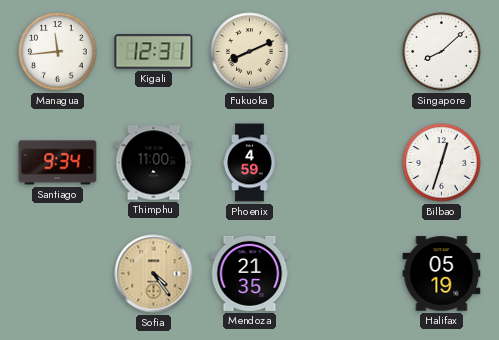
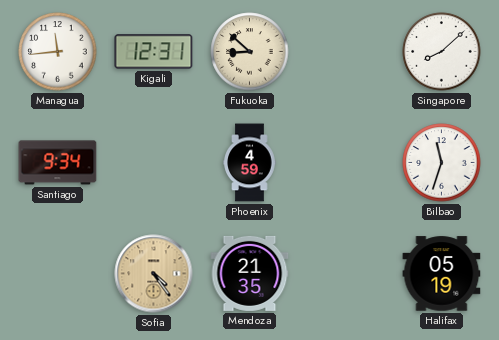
Fukuoka: 8:11 -> 8:52 (250, 52)
Thimphu: 11:00 -> none (154, 163)
Bilbao: 12:33 -> 11:33 (442, 163)
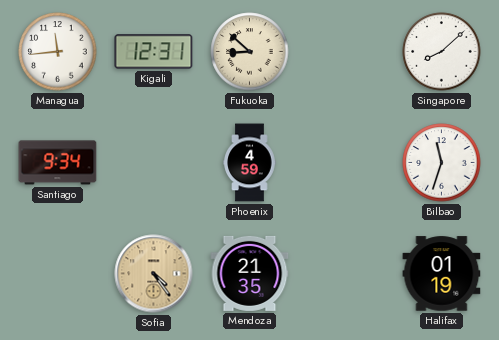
Halifax: 05:19 -> 01:19 (442, 274)
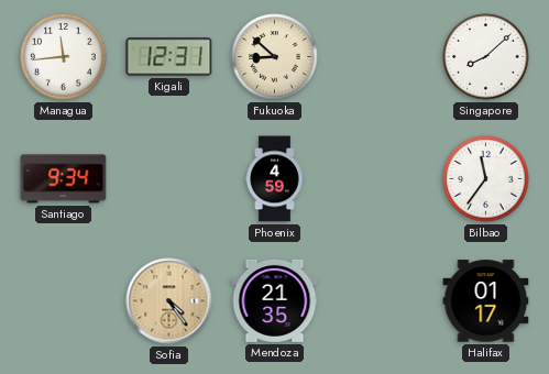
Bilbao: 11:33 -> 11:36 (486, 179)
Halifax: 01:19 -> 01:17 (486, 301)
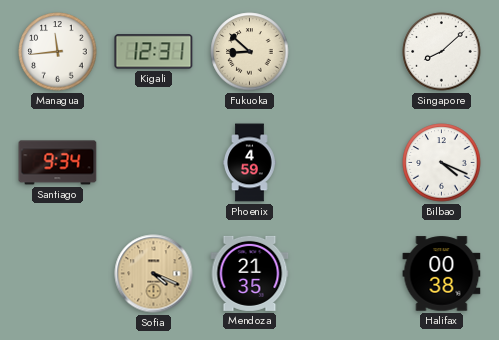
Bilbao: 11:36 -> 4:19 (442, 163)
Sofia: 4:24 -> 4:19 (154, 274)
Halifax: 01:17 -> 00:38 (442, 274)
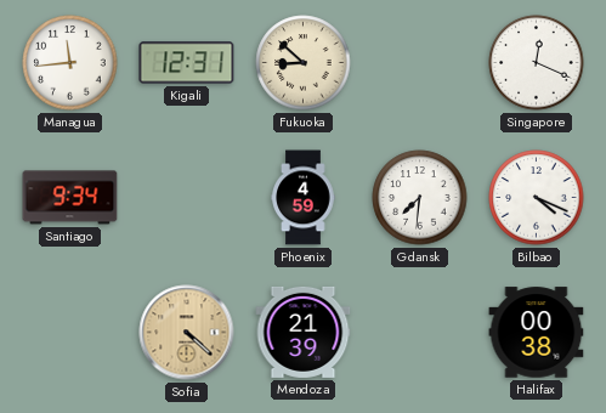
Singapore: 8:08 -> 12:19 (537, 63)
Gdansk: none -> 7:31 (420, 198)
Sofia: 4:19 -> 4:22 (187, 333)
Mendoza: 21:35 -> 21:39 (304, 332)
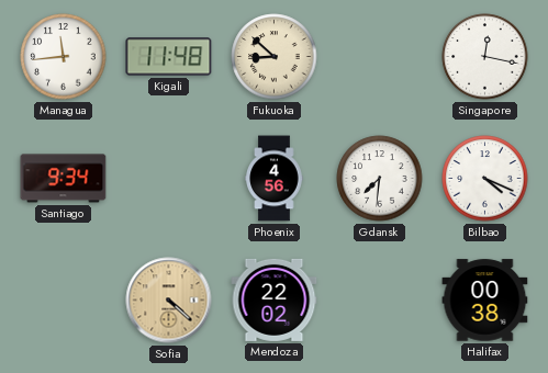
Kigali: 12:31 -> 11:48 (169, 57)
Singapore: 12:19 -> 12:17 (485, 57)
Phoenix: 4:59 -> 4:56 (275, 179)
Mendoza: 21:39 -> 22:02 (275, 299)
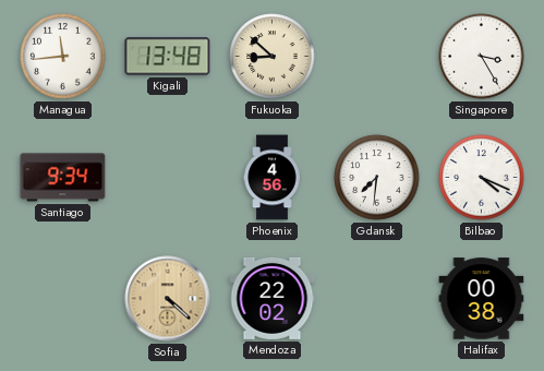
Kigali: 11:48 -> 13:48 (168, 57)
Singapore: 12:17 -> 3:25 (482, 57)
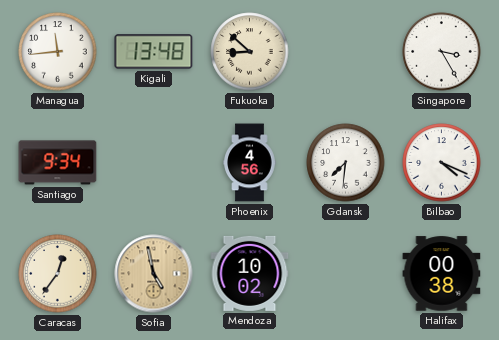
Caracas: none -> 12:36 (58, 274)
Sofia: 4:22 -> 4:58 (154, 274)
Mendoza: 22:02 -> 10:02 (250, 273)
